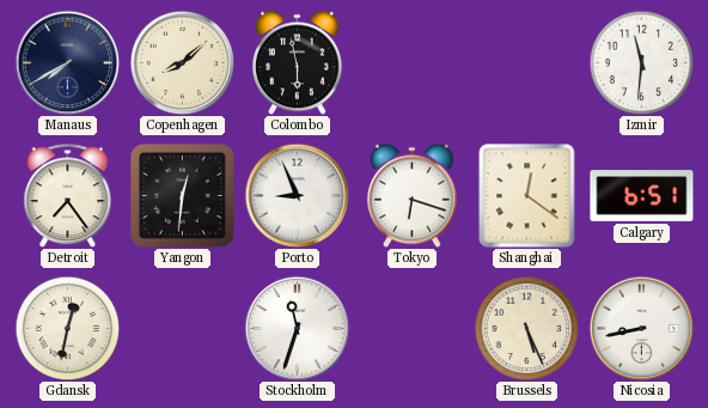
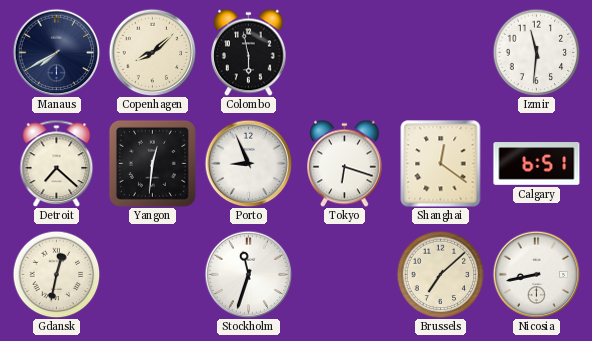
Detroit: 7:24 -> 7:22 (57, 163)
Brussels: 5:26 -> 7:08 (440, 274)
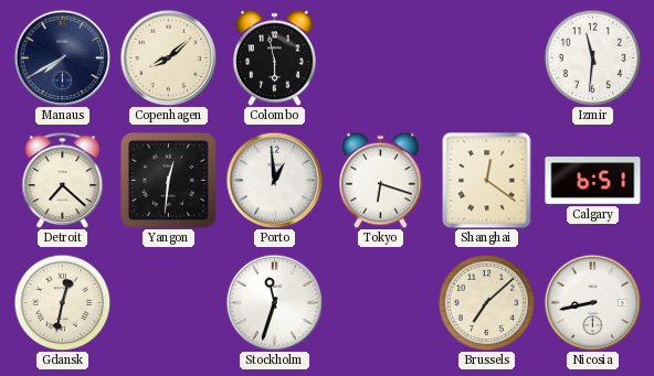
Porto: 8:56 -> 12:59 (274, 180)
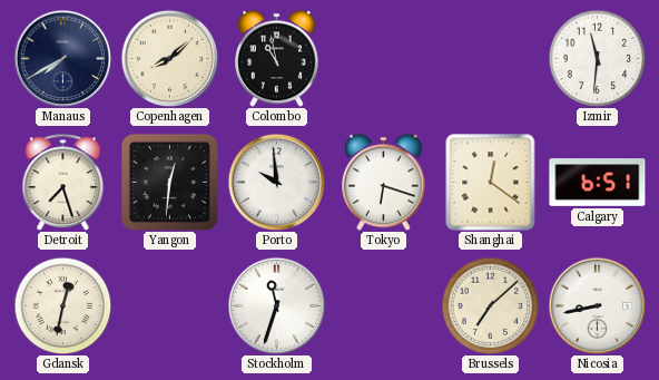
Colombo: 5:58 -> 10:58 (277, 58)
Detroit: 7:22 -> 7:27 (63, 182)
Porto: 12:59 -> 9:59 (276, 182)
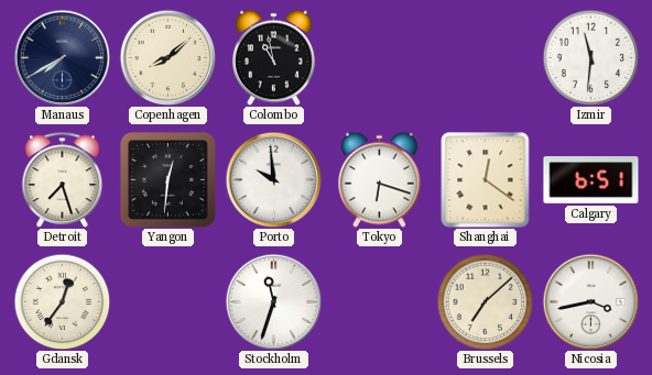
Gdansk: 12:32 -> 12:36 (62, 301)
Nicosia: 8:43 -> 3:43 (590, 301)
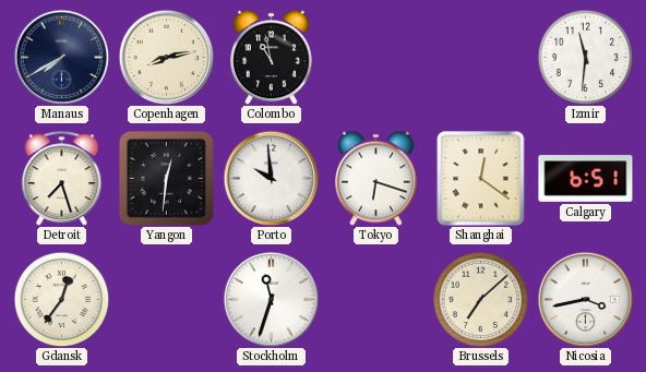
Copenhagen: 8:08 -> 8:13 (166, 57)
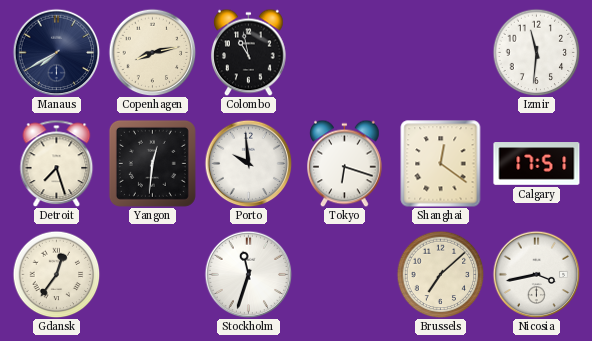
Calgary: 6:51 -> 17:51 (537, 164)
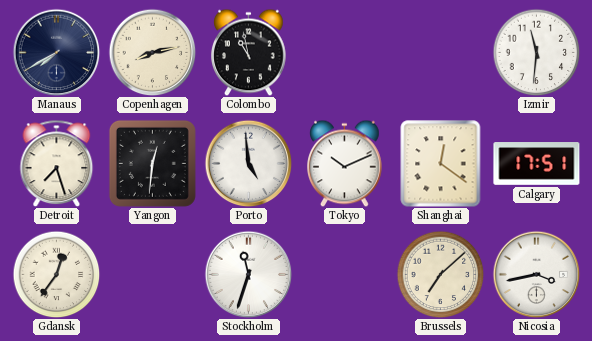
Porto: 9:59 -> 4:59 (248, 163)
Tokyo: 6:18 -> 10:11 (345, 163)
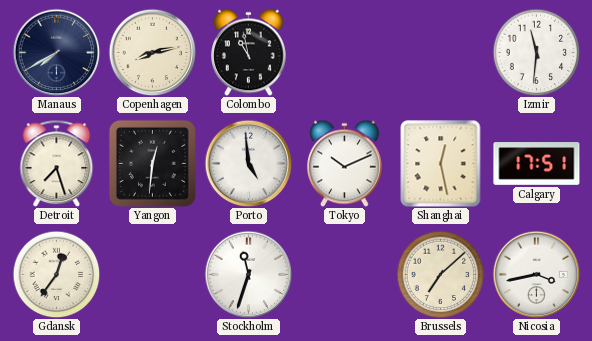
Shanghai: 12:21 -> 12:28 (441, 164)
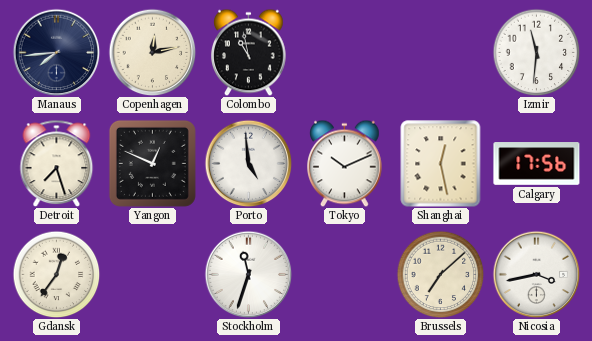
Manaus: 7:40 -> 7:44 (56, 52)
Copenhagen: 8:13 -> 12:13 (152, 52)
Yangon: 12:31 -> 12:49 (152, 163)
Calgary: 17:51 -> 17:56 (537, 164)
